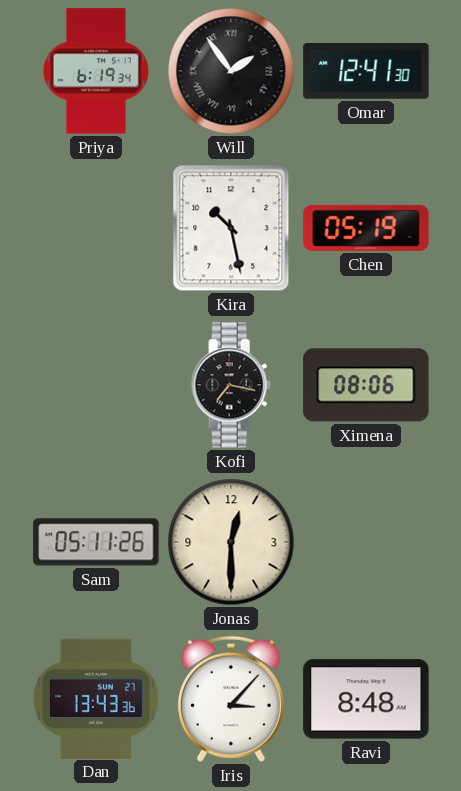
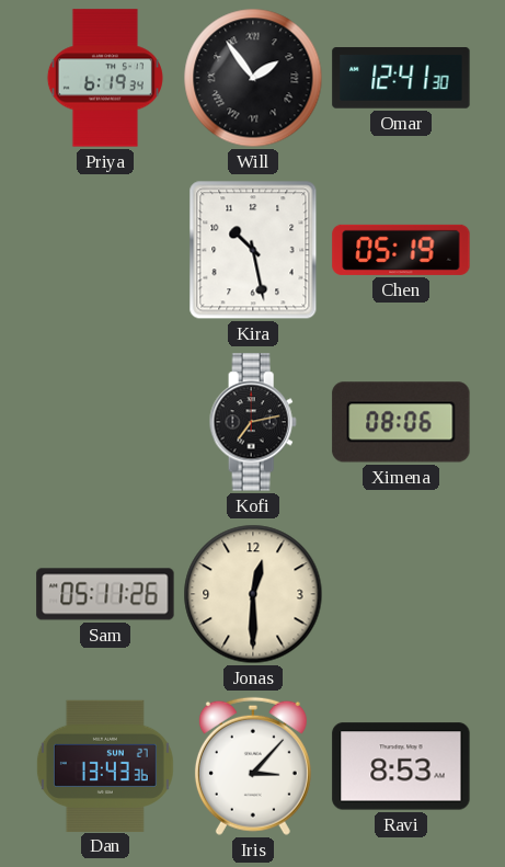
Kofi: 7:17 -> 7:13 (253, 422)
Ravi: 8:48 -> 8:53 (401, 766)
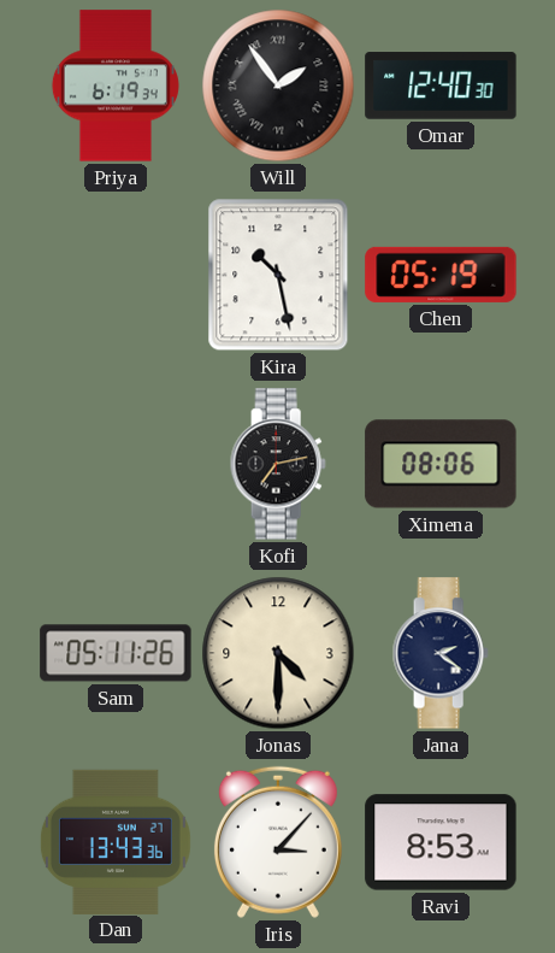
Omar: 12:41 -> 12:40 (441, 86)
Jonas: 12:30 -> 4:30 (278, 653)
Jana: none -> 2:21 (441, 653)
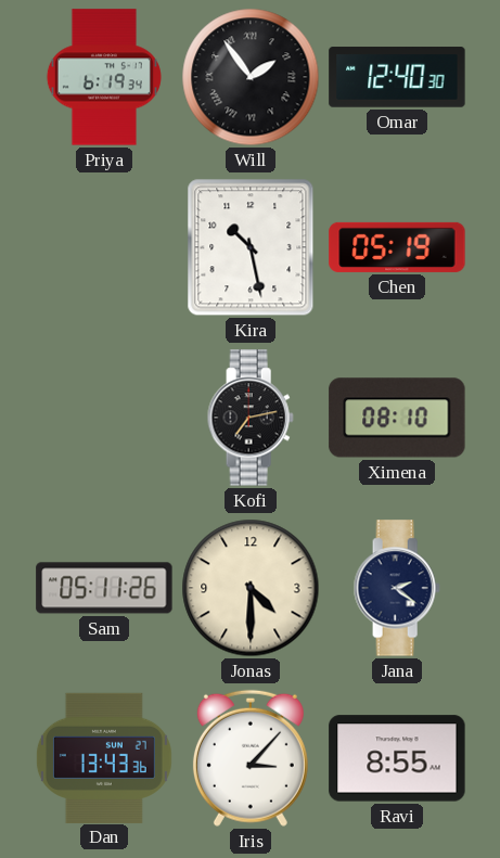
Ximena: 08:06 -> 08:10 (397, 418)
Ravi: 8:53 -> 8:55 (397, 758)
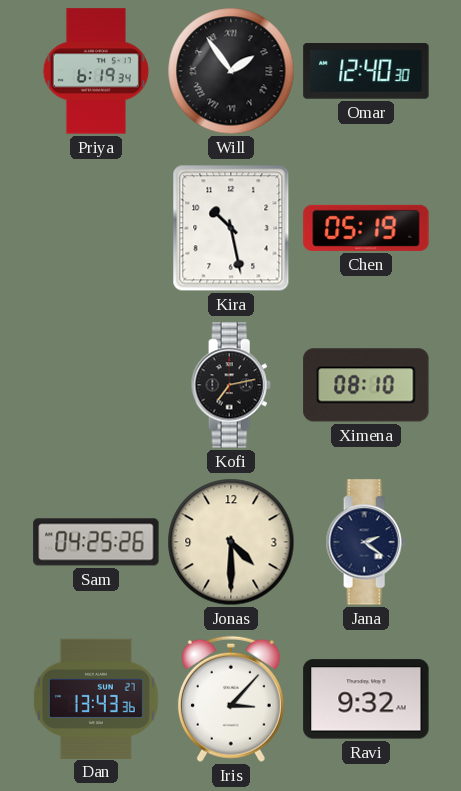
Sam: 05:11 -> 04:25 (96, 542)
Ravi: 8:55 -> 9:32 (366, 699)
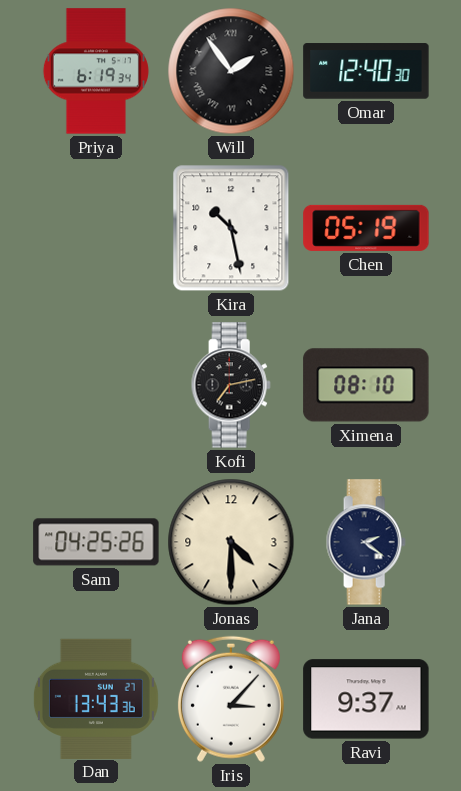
Ravi: 9:32 -> 9:37 (366, 699)
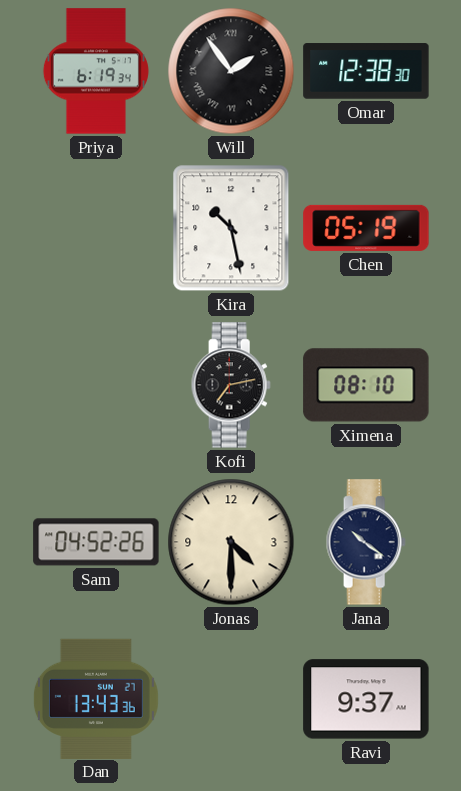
Omar: 12:40 -> 12:38 (366, 71)
Sam: 04:25 -> 04:52 (96, 542)
Jana: 2:21 -> 10:21 (366, 542)
Iris: 3:07 -> none (231, 699)
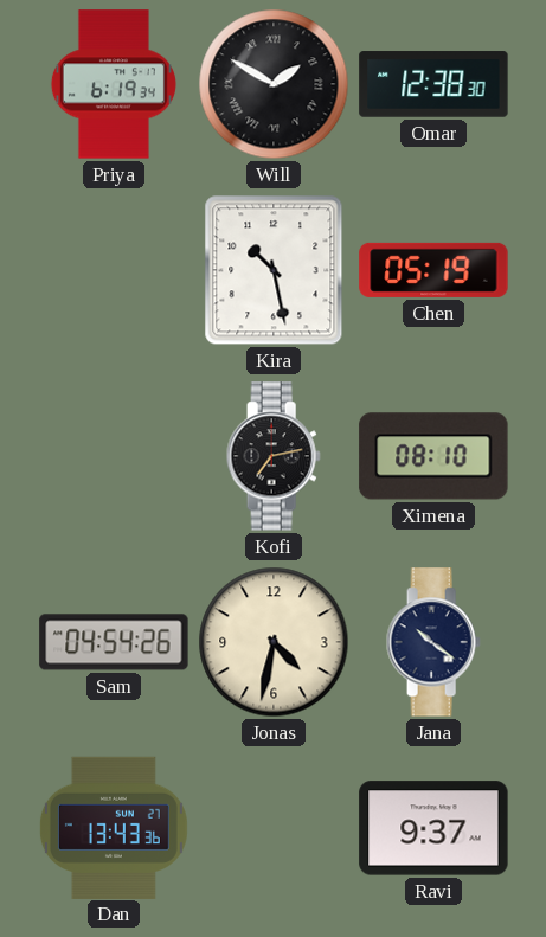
Will: 1:54 -> 1:50 (274, 84)
Sam: 04:52 -> 04:54 (114, 642)
Jonas: 4:30 -> 4:32 (274, 642)
